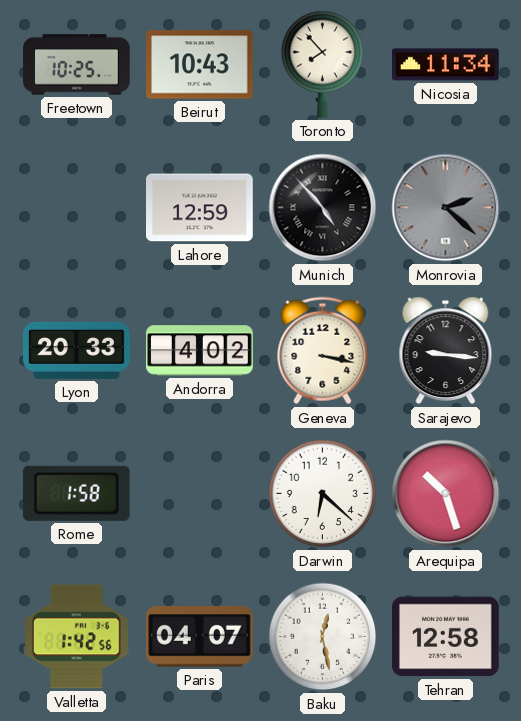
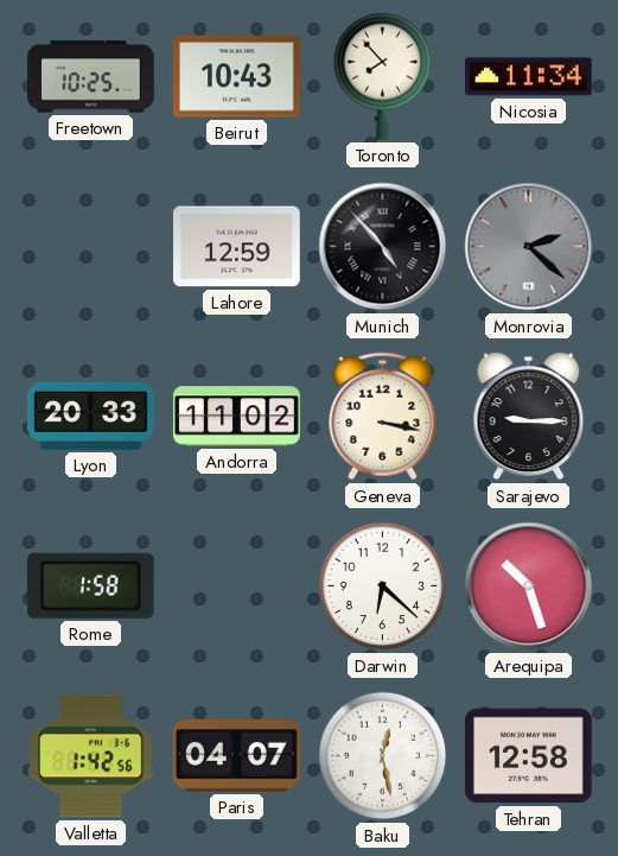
Andorra: 4:02 -> 11:02 (237, 417)
Sarajevo: 9:16 -> 9:15 (529, 417)
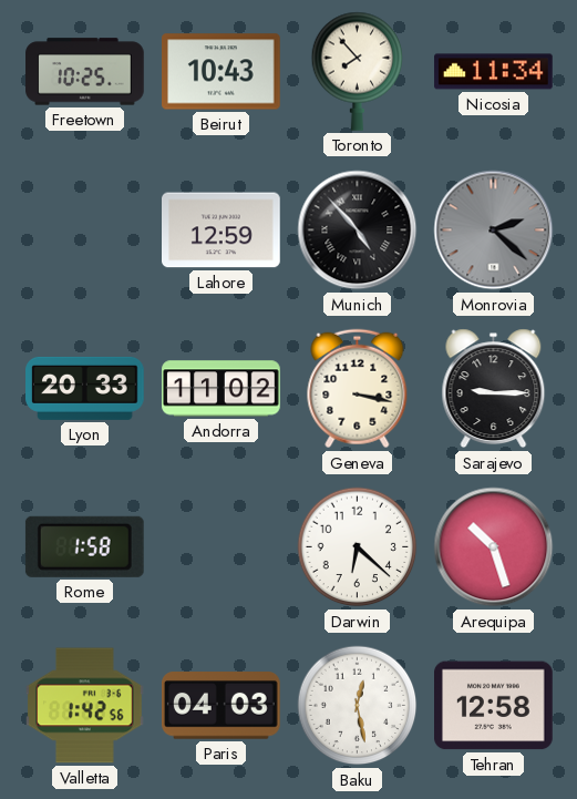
Paris: 04:07 -> 04:03 (221, 706)
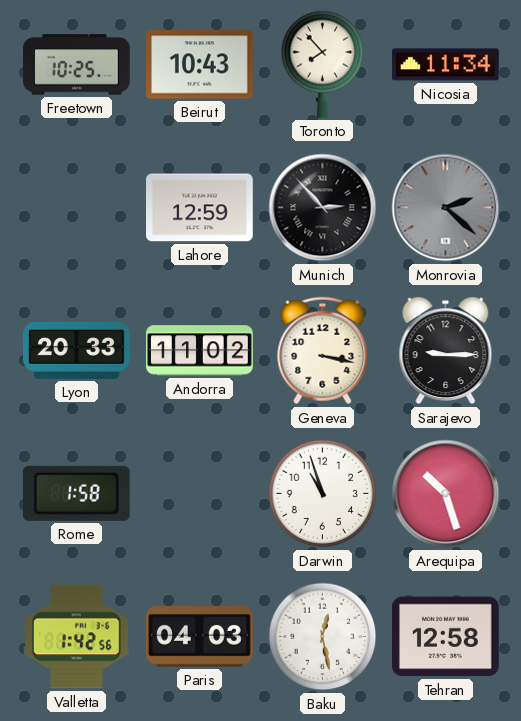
Munich: 4:53 -> 2:53 (323, 208)
Darwin: 6:22 -> 10:57 (323, 494)
